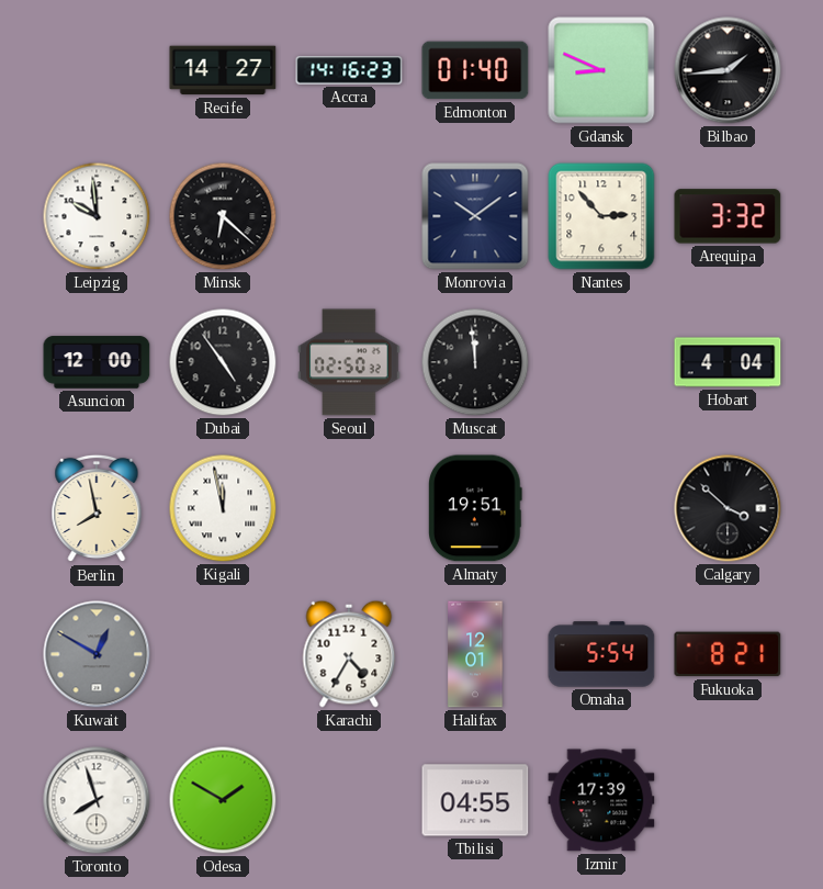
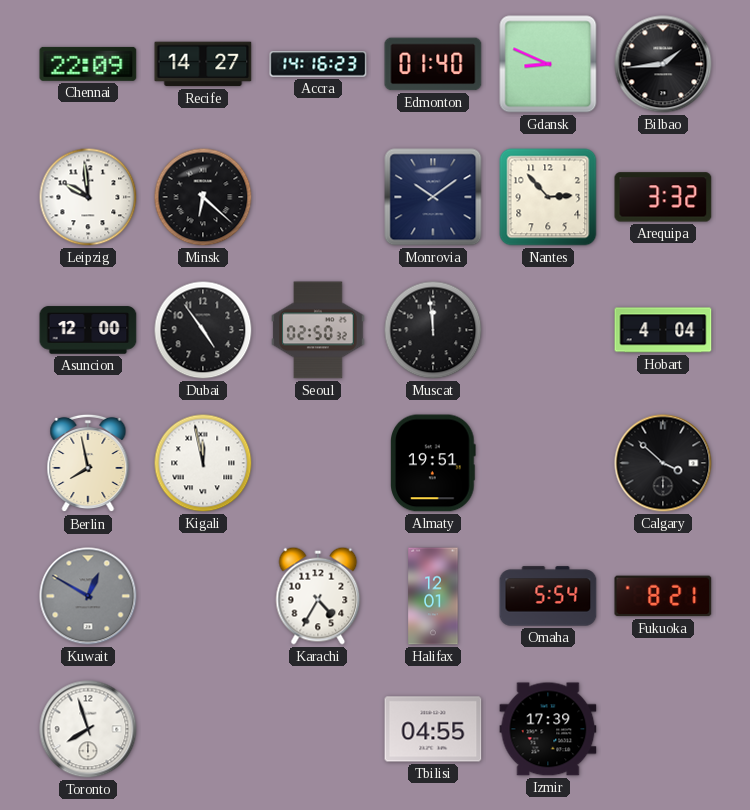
Chennai: none -> 22:09 (88, 64)
Odesa: 1:50 -> none (223, 800)
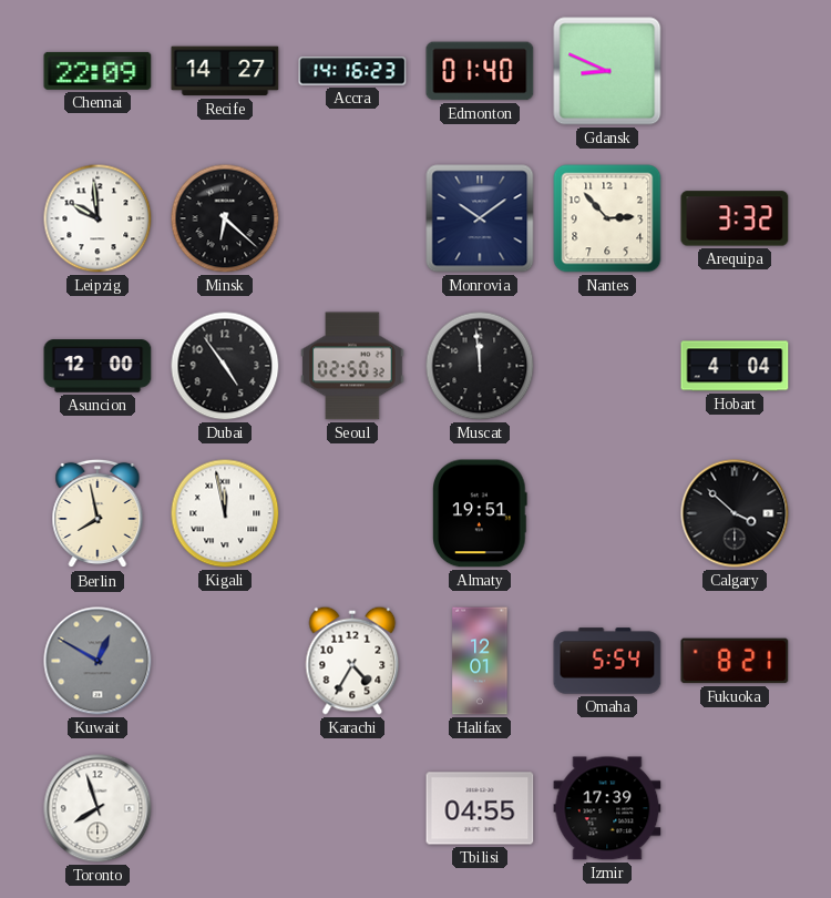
Bilbao: 1:44 -> none (663, 64)
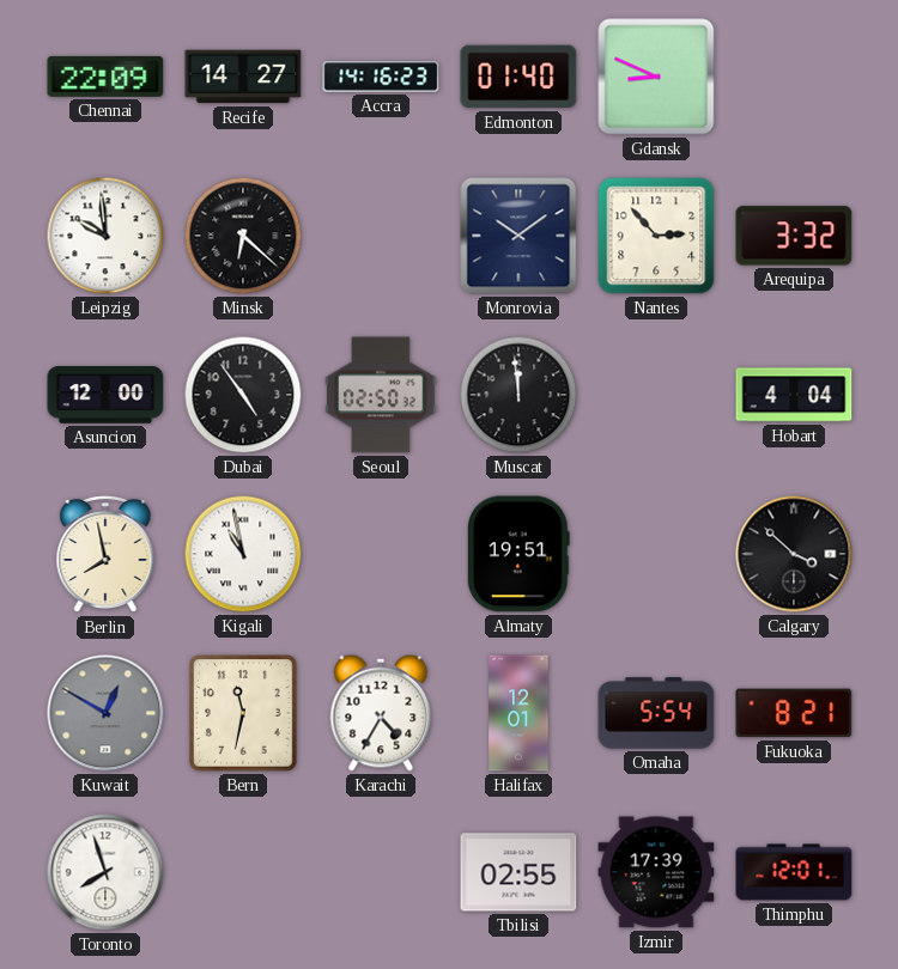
Kigali: 11:58 -> 10:58 (243, 554)
Bern: none -> 11:32 (243, 713)
Tbilisi: 04:55 -> 02:55 (518, 872)
Thimphu: none -> 12:01 (794, 872)
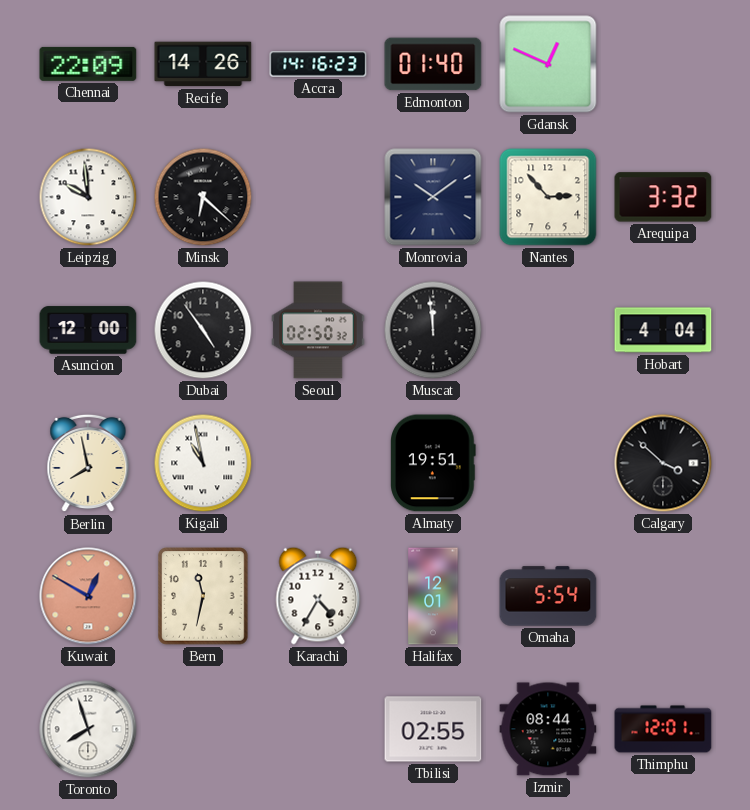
Recife: 14:27 -> 14:26 (203, 64)
Gdansk: 8:49 -> 12:49 (548, 64)
Kuwait dial: grey -> salmon (88, 596)
Fukuoka: 8:21 -> none (794, 713)
Izmir: 17:39 -> 08:44 (548, 729)
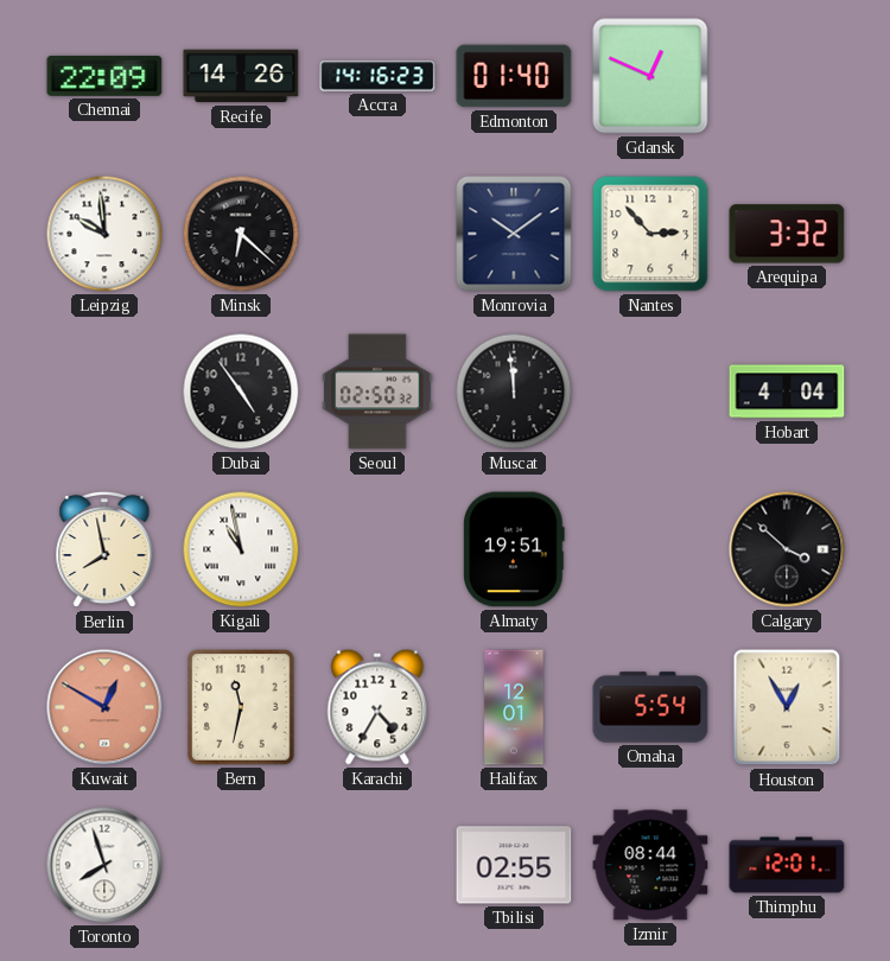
Asuncion: 12:00 -> none (88, 330)
Houston: none -> 12:55 (787, 707)
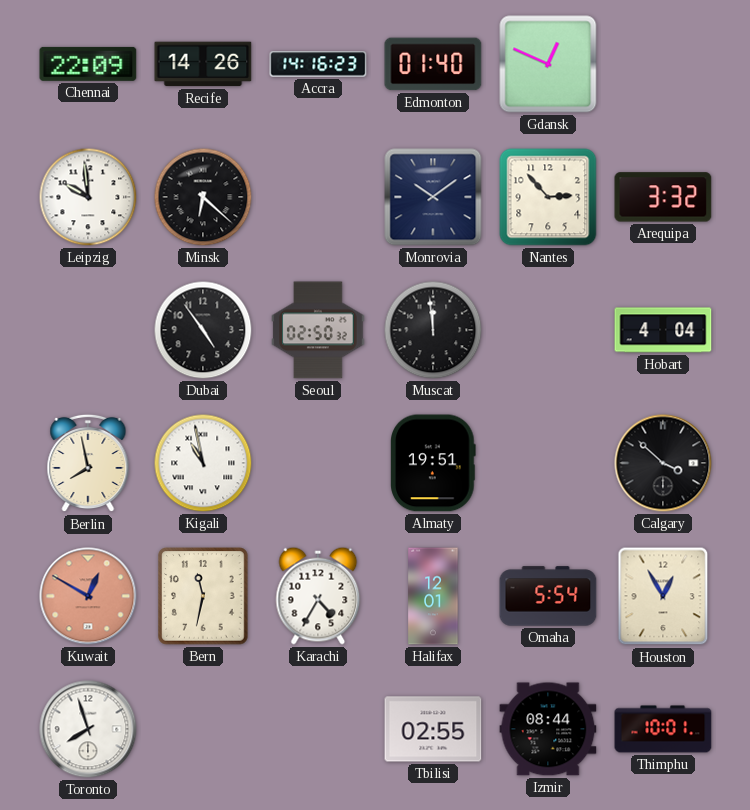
Thimphu: 12:01 -> 10:01 (663, 729)
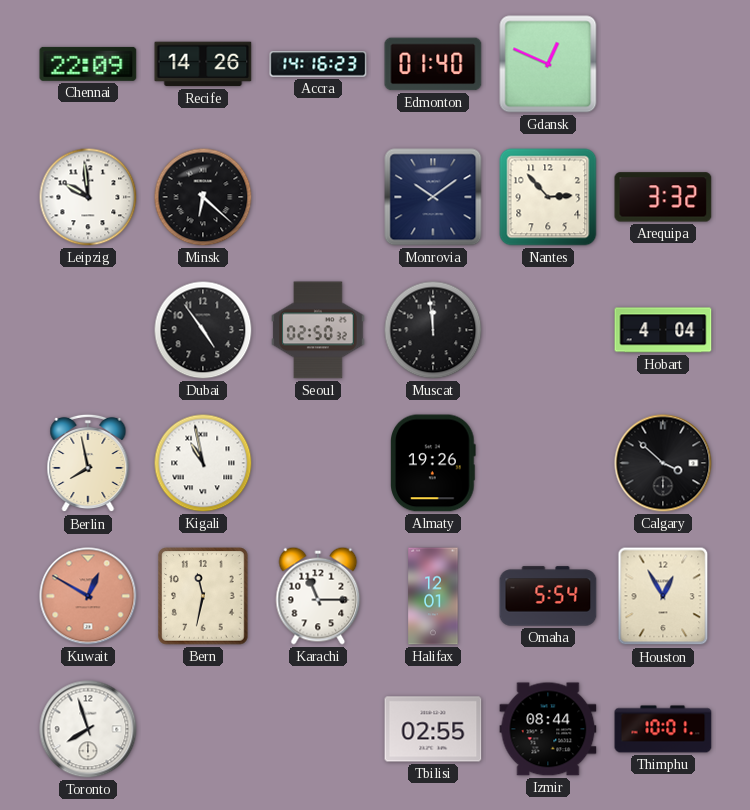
Almaty: 19:51 -> 19:26 (434, 463)
Karachi: 4:35 -> 11:15 (318, 596)
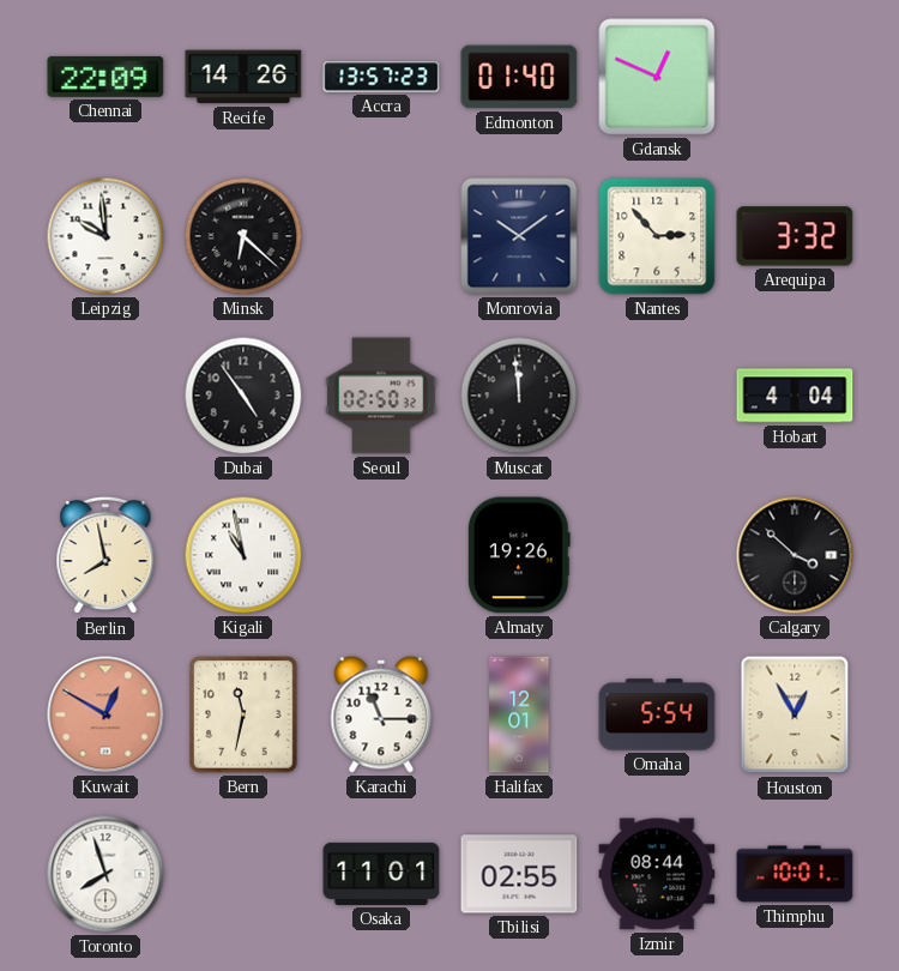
Accra: 14:16 -> 13:57 (381, 77)
Osaka: none -> 11:01 (381, 874)
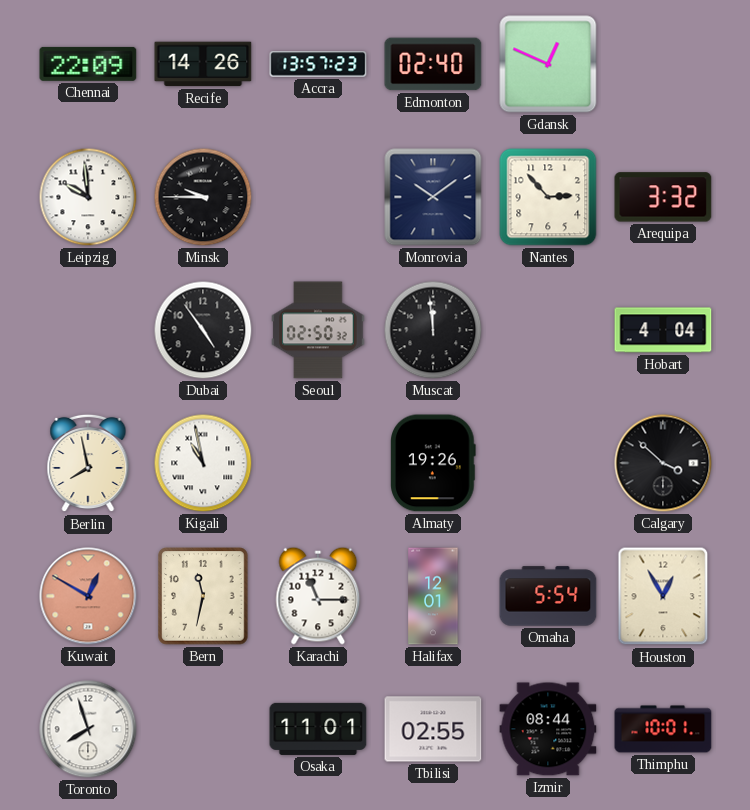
Edmonton: 01:40 -> 02:40 (433, 64)
Minsk: 6:22 -> 9:45 (203, 197)
